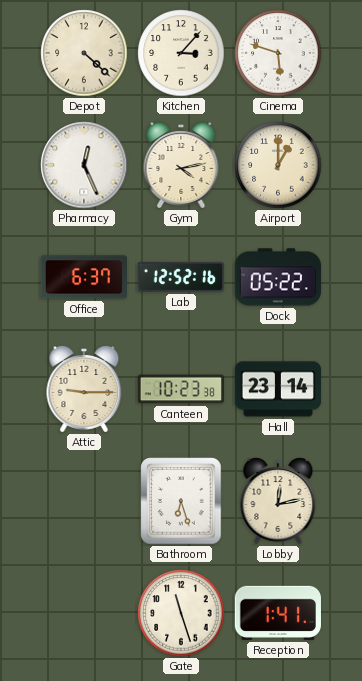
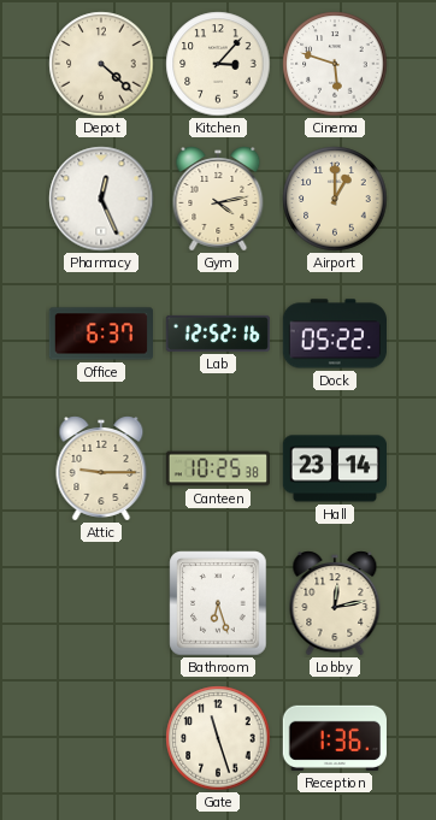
Canteen: 10:23 -> 10:25 (217, 468)
Reception: 1:41 -> 1:36 (335, 738)
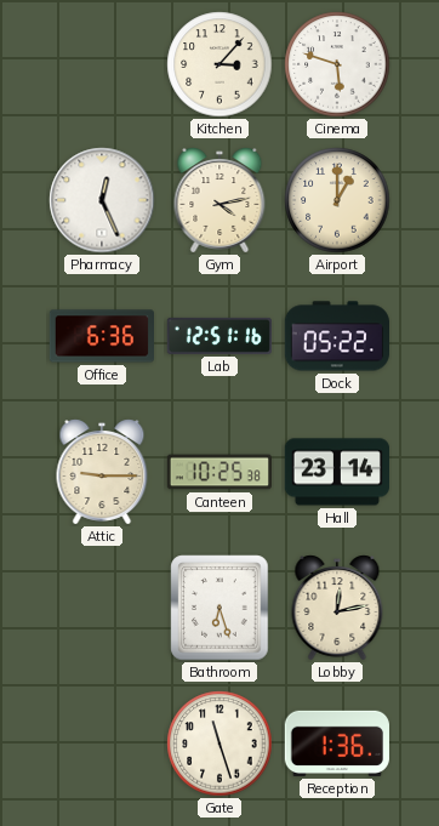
Depot: 4:22 -> none (101, 64)
Office: 6:37 -> 6:36 (101, 336)
Lab: 12:52 -> 12:51 (219, 336)
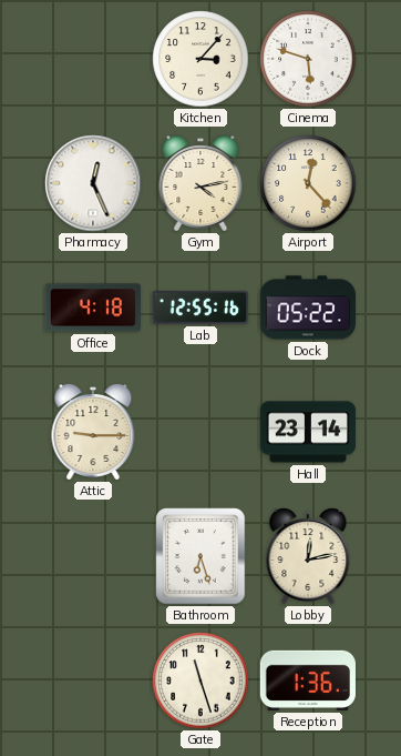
Airport: 1:00 -> 12:23 (308, 183)
Office: 6:36 -> 4:18 (92, 308)
Lab: 12:51 -> 12:55 (200, 308)
Canteen: 10:25 -> none (218, 472)
